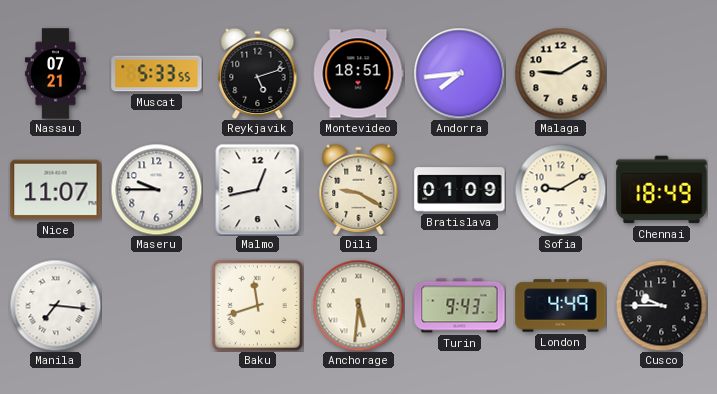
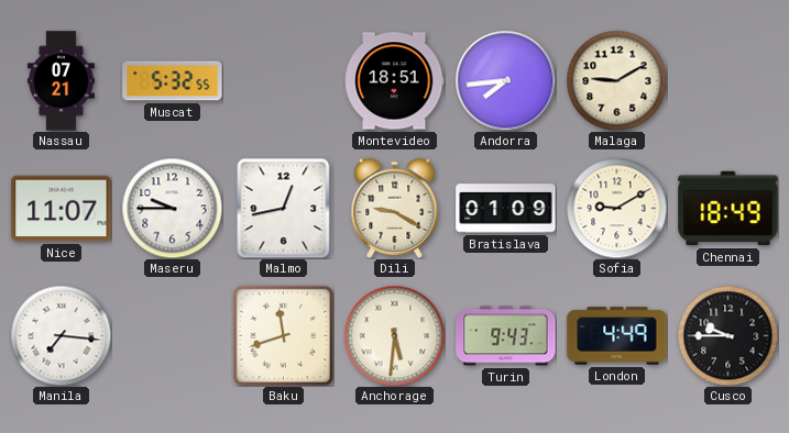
Muscat: 5:33 -> 5:32 (173, 81)
Reykjavik: 5:12 -> none (258, 73)
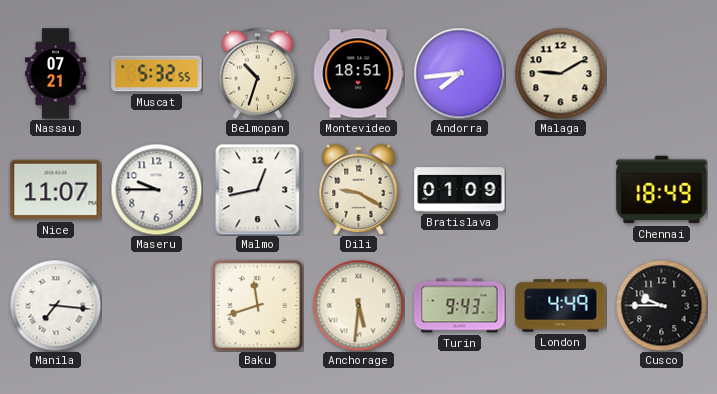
Belmopan: none -> 10:33 (257, 73)
Sofia: 9:10 -> none (616, 208)
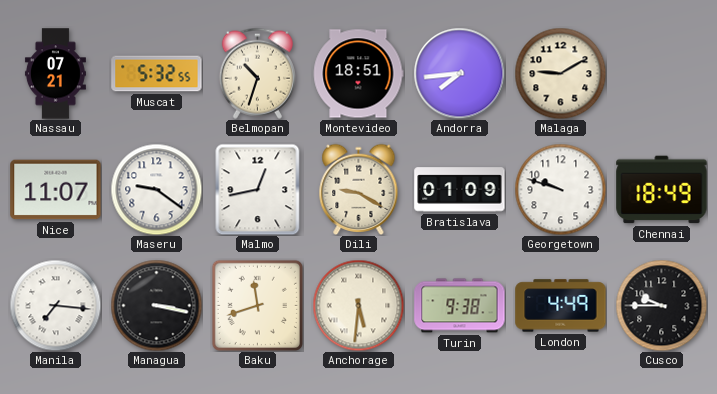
Maseru: 9:45 -> 9:21 (156, 189)
Georgetown: none -> 9:48 (560, 189)
Managua: none -> 3:17 (156, 305)
Turin: 9:43 -> 9:38 (460, 306)
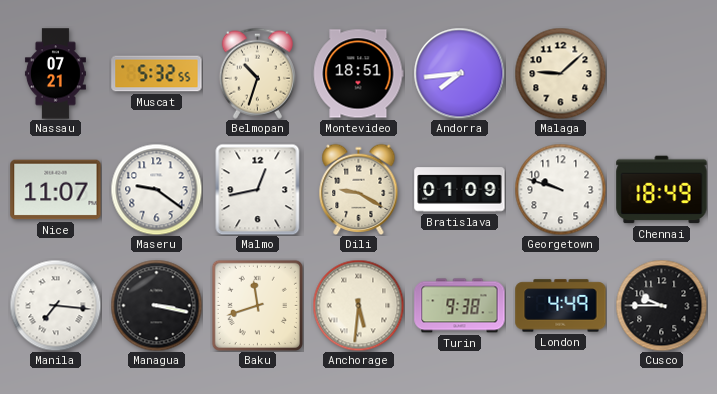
Malaga: 9:10 -> 9:08 (560, 73)
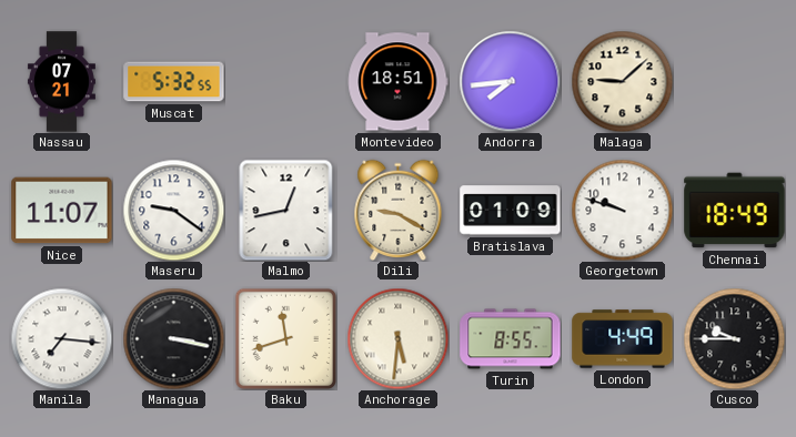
Belmopan: 10:33 -> none (257, 73)
Turin: 9:38 -> 8:55 (511, 339)
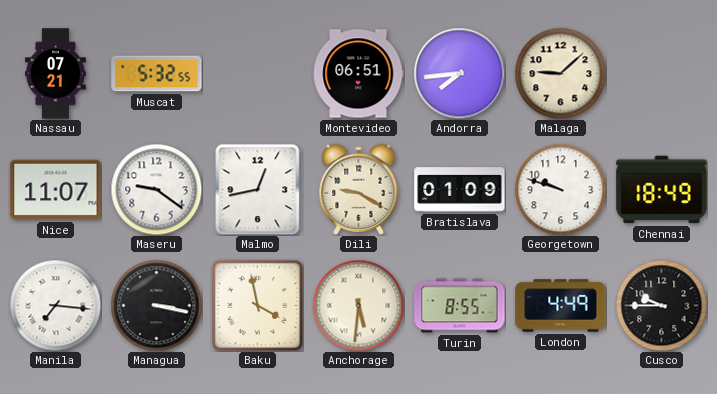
Montevideo: 18:51 -> 06:51 (358, 74)
Baku: 11:42 -> 3:58 (257, 305)
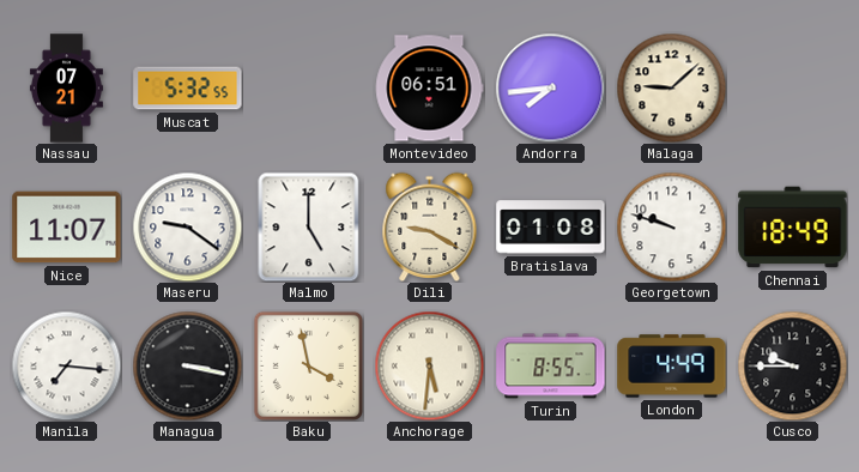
Malmo: 12:43 -> 5:00 (309, 226)
Bratislava: 01:09 -> 01:08 (551, 228)
